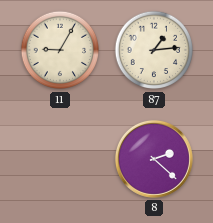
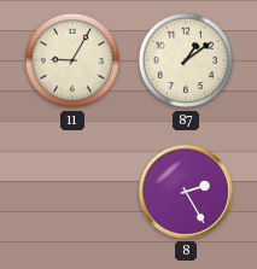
87: 1:14 -> 1:09 (186, 60)
8: 2:22 -> 2:25 (186, 192)
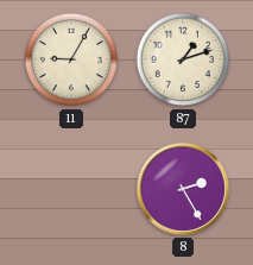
87: 1:09 -> 1:12 (183, 59)
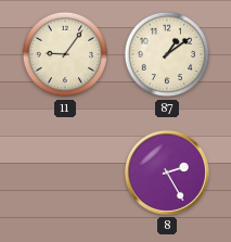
11: 9:05 -> 9:06 (65, 54)
87: 1:12 -> 1:09 (167, 54)
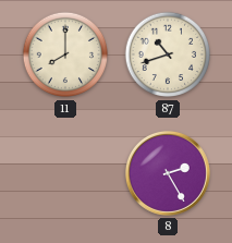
11: 9:06 -> 8:00 (65, 54)
87: 1:09 -> 10:42 (168, 54)
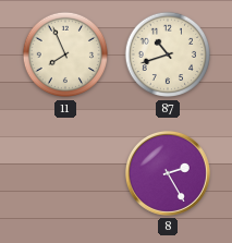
11: 8:00 -> 7:56 (65, 54)
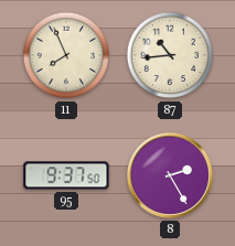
87: 10:42 -> 10:44 (170, 55)
95: none -> 9:37 (66, 175)
